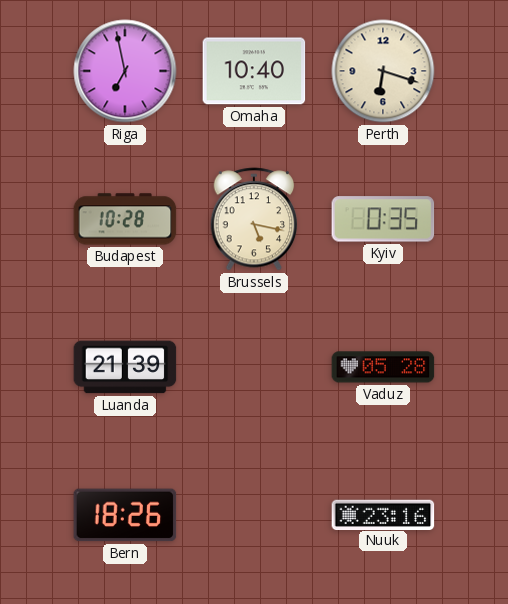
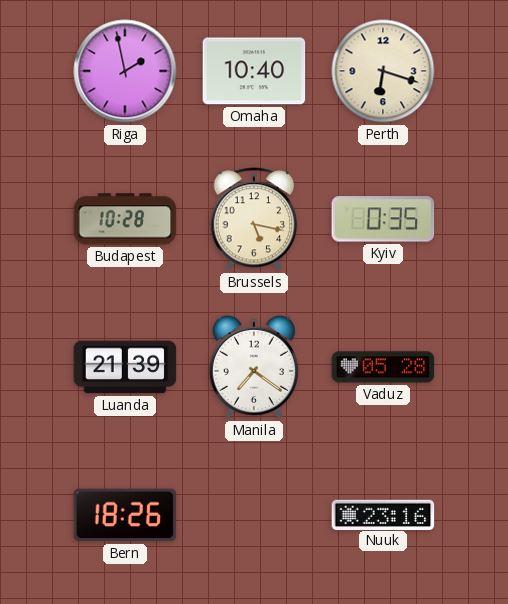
Riga: 6:58 -> 1:58 (125, 71)
Manila: none -> 7:21 (254, 367)
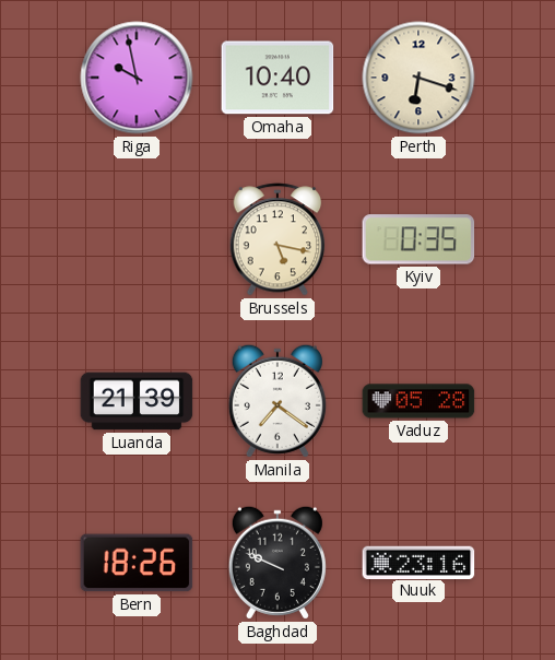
Riga: 1:58 -> 9:58 (137, 78)
Budapest: 10:28 -> none (125, 219)
Baghdad: none -> 9:49 (277, 563)
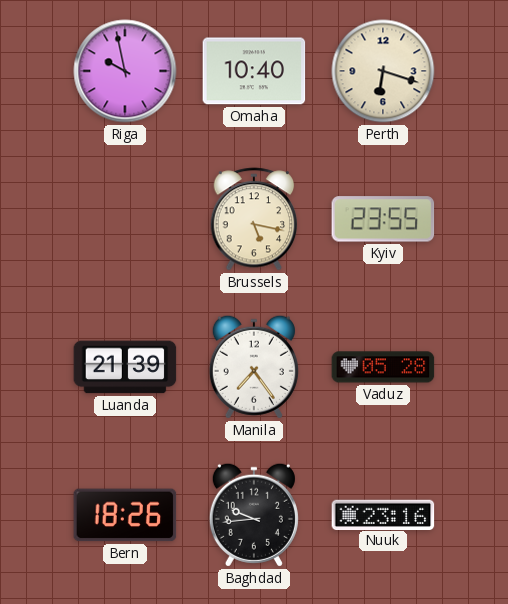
Kyiv: 0:35 -> 23:55 (383, 219)
Manila: 7:21 -> 7:24 (254, 367)
Baghdad: 9:49 -> 9:44 (254, 515)
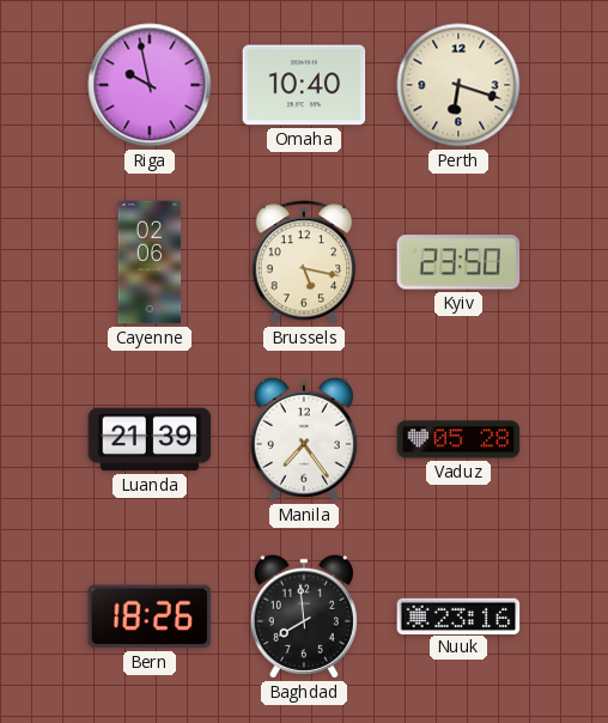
Cayenne: none -> 02:06 (150, 262)
Kyiv: 23:55 -> 23:50 (458, 262)
Baghdad: 9:44 -> 7:59 (304, 616)
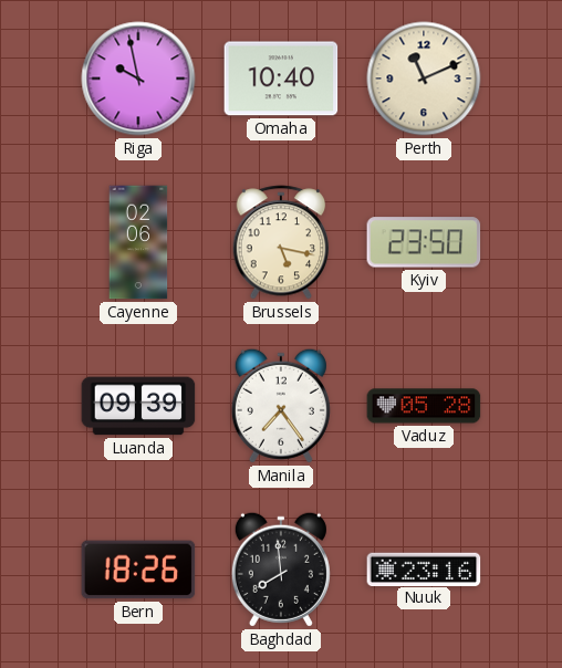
Perth: 6:18 -> 11:11 (424, 79)
Luanda: 21:39 -> 09:39 (138, 406)
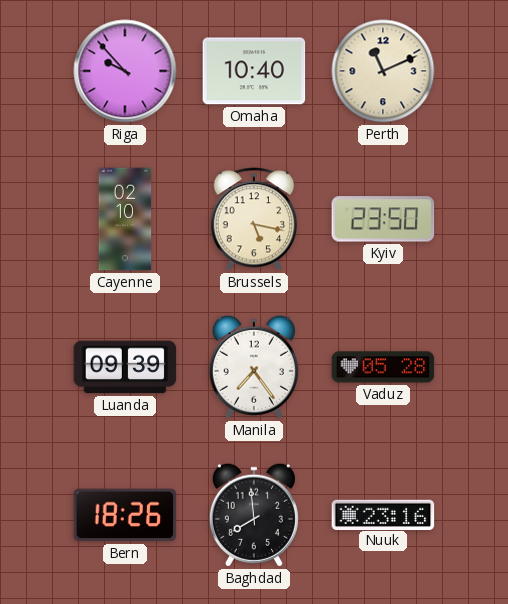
Riga: 9:58 -> 9:53 (125, 71)
Cayenne: 02:06 -> 02:10 (125, 219)
